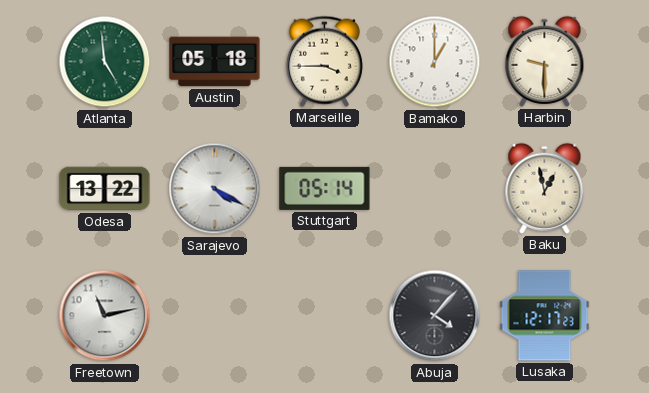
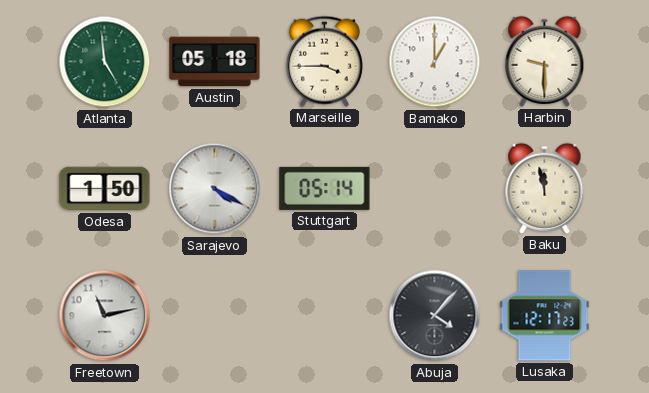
Odesa: 13:22 -> 1:50 (105, 189)
Baku: 12:58 -> 11:58 (545, 188)
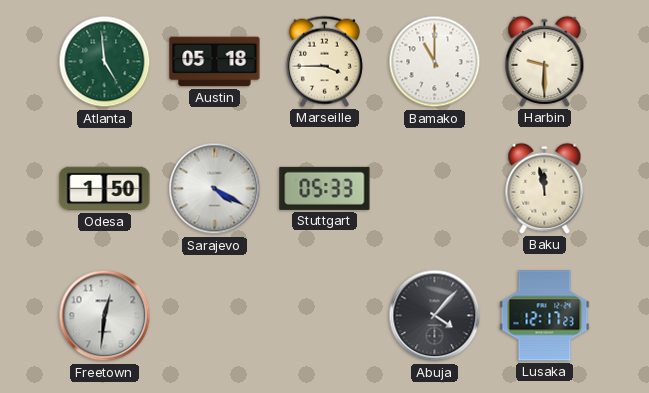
Bamako: 1:00 -> 11:00 (435, 62)
Stuttgart: 05:14 -> 05:33 (325, 188)
Freetown: 11:13 -> 12:31 (105, 316)
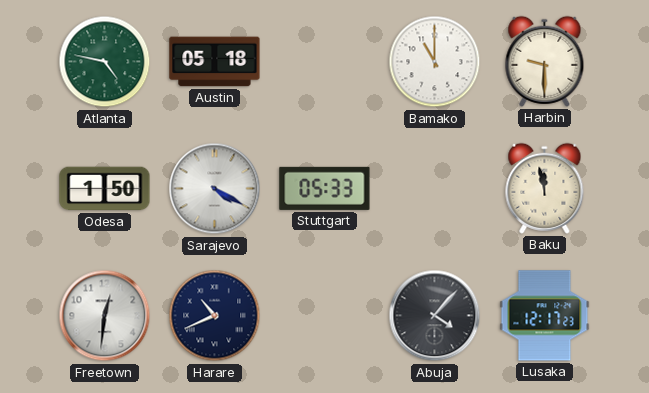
Atlanta: 4:59 -> 4:47 (105, 62)
Marseille: 3:45 -> none (324, 61)
Harare: none -> 10:41 (215, 316)
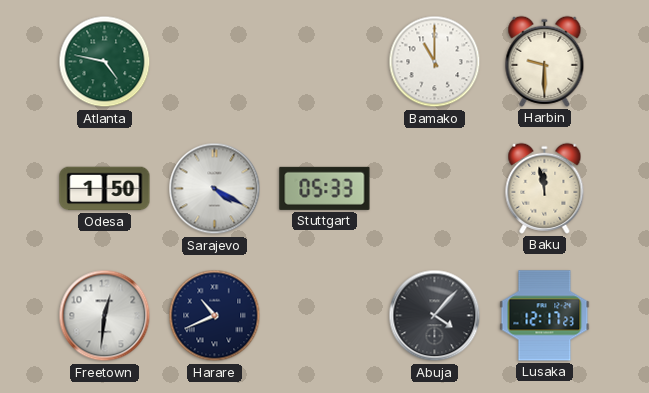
Austin: 05:18 -> none (215, 62)
